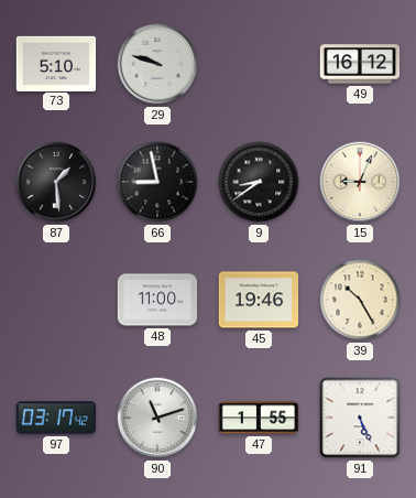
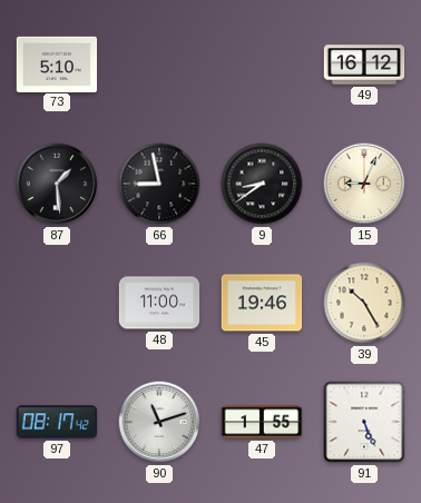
29: 9:48 -> none (157, 64)
97: 03:17 -> 08:17 (57, 422)
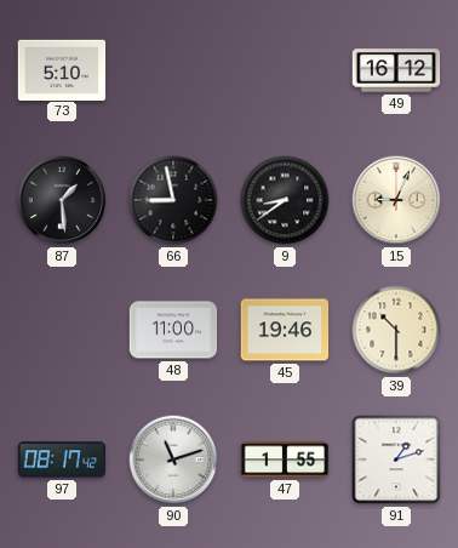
39: 10:25 -> 10:30 (396, 330)
91: 5:26 -> 1:12 (396, 459)
